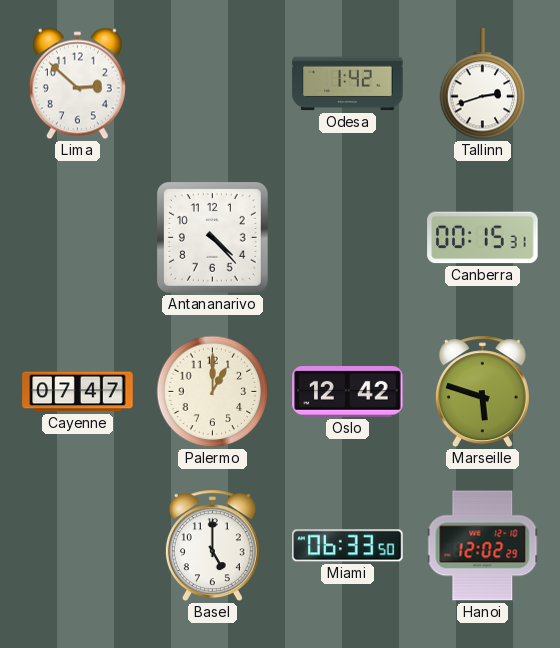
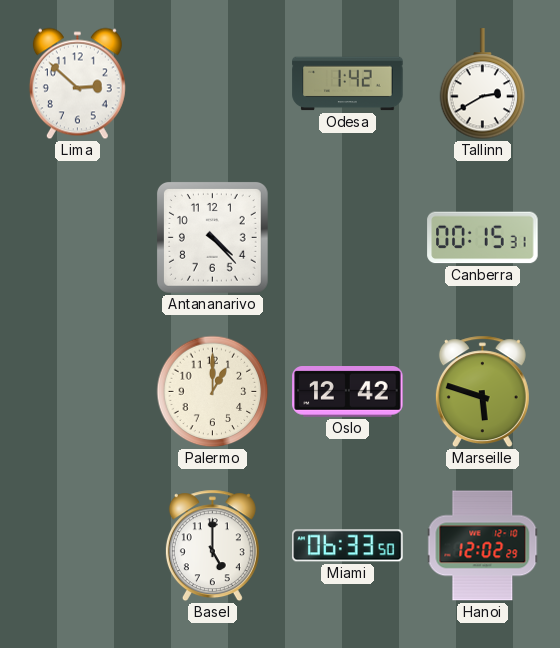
Tallinn: 2:42 -> 2:40 (483, 84)
Cayenne: 07:47 -> none (78, 392)
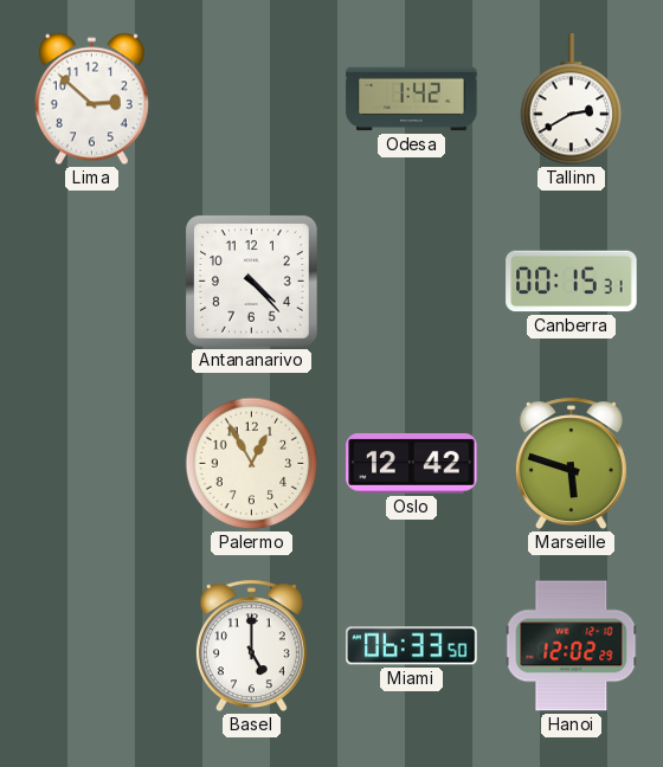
Palermo: 1:00 -> 12:55 (252, 464)
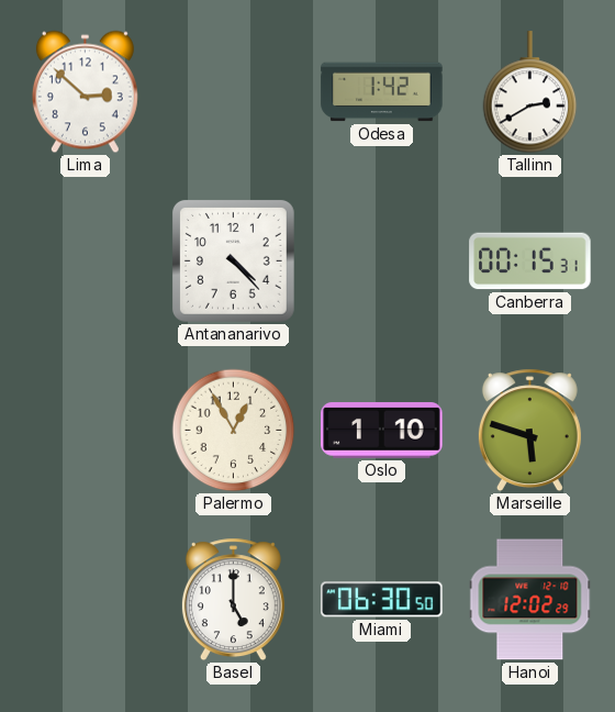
Oslo: 12:42 -> 1:10 (382, 431)
Miami: 06:33 -> 06:30 (382, 600)
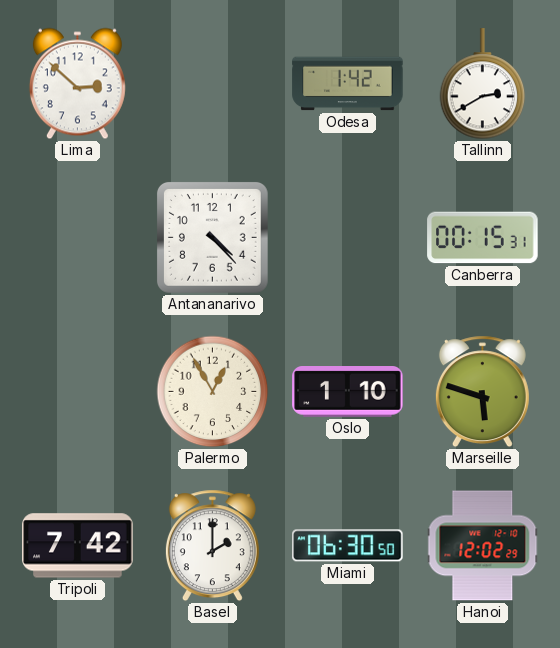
Tripoli: none -> 7:42 (78, 546)
Basel: 5:00 -> 2:00 (212, 546)
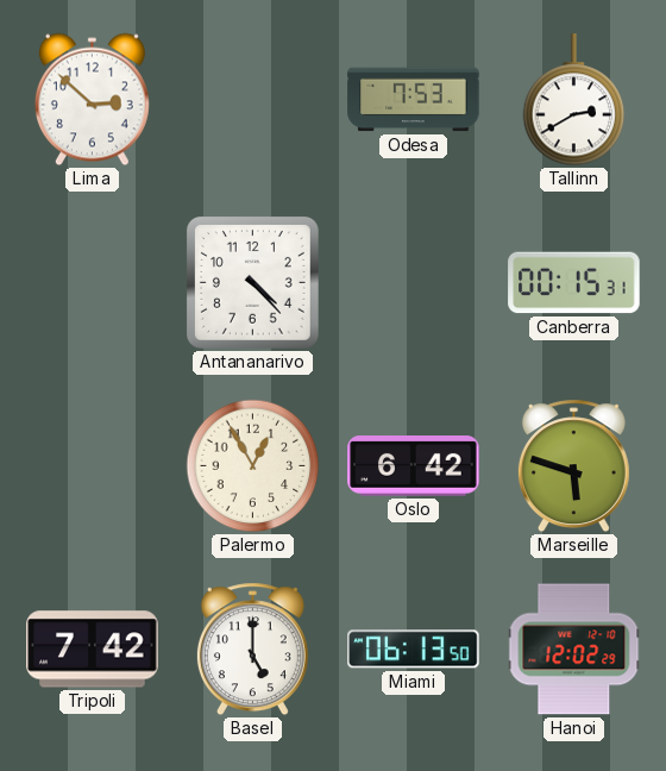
Odesa: 1:42 -> 7:53 (414, 100)
Oslo: 1:10 -> 6:42 (414, 466)
Basel: 2:00 -> 5:00 (252, 650)
Miami: 06:30 -> 06:13 (414, 650)
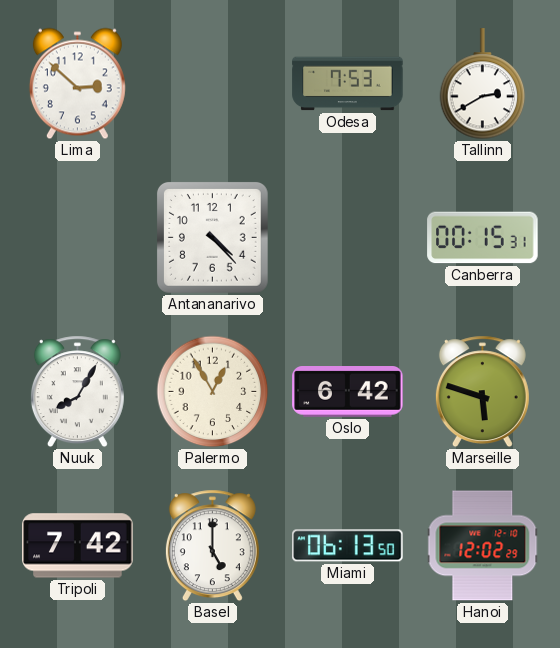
Nuuk: none -> 8:05 (77, 392)
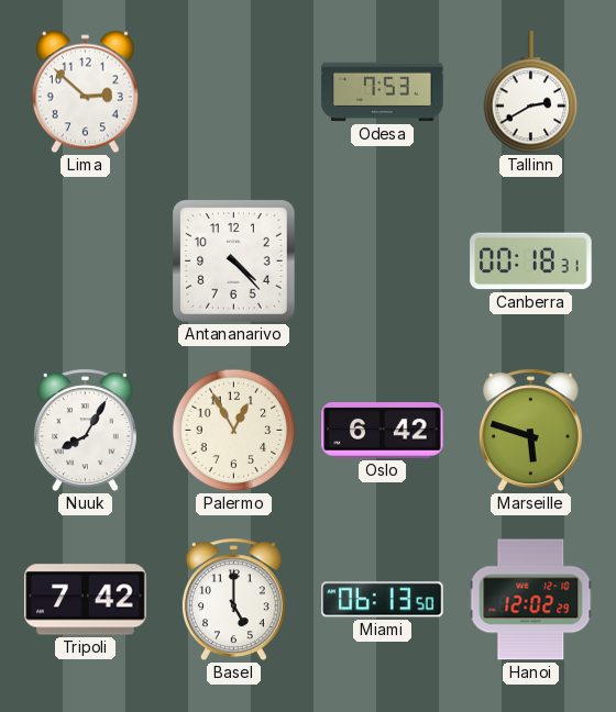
Canberra: 00:15 -> 00:18 (531, 262)
